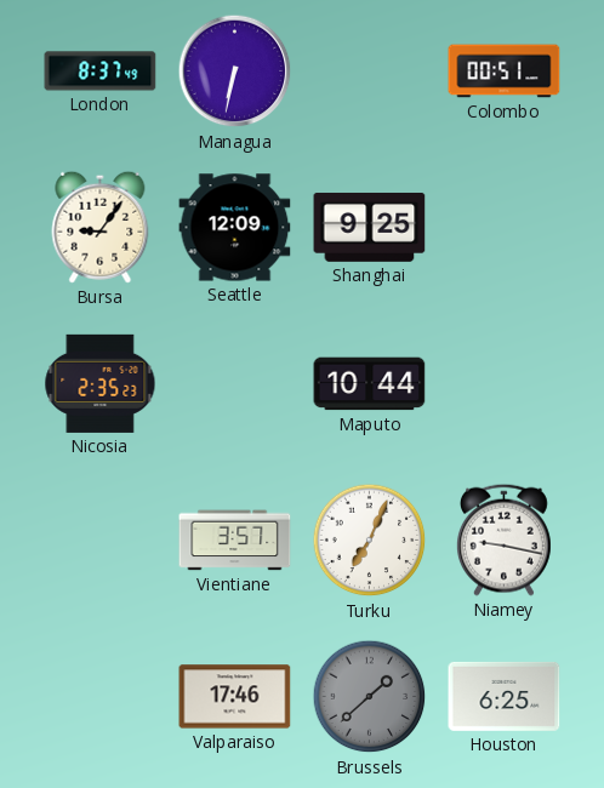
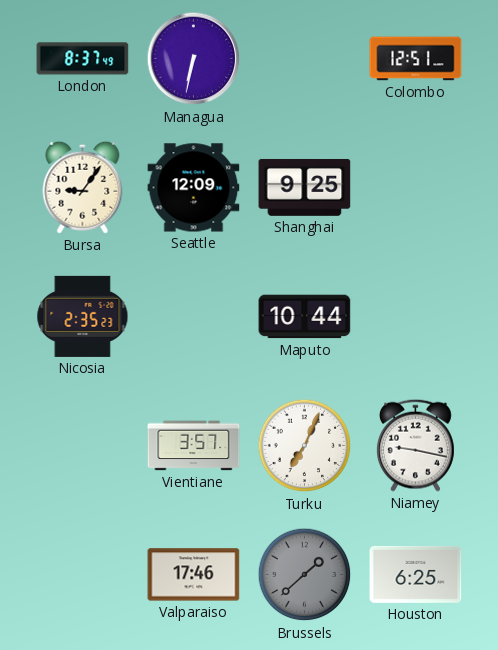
Colombo: 00:51 -> 12:51 (416, 59)
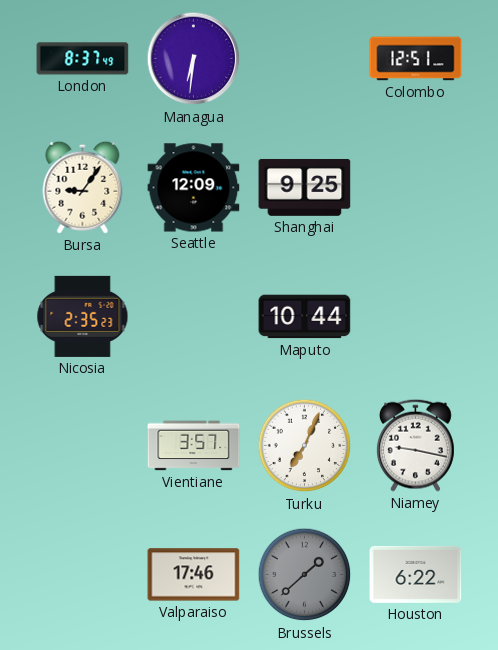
Managua: 6:32 -> 6:31 (194, 59)
Houston: 6:25 -> 6:22 (416, 574)
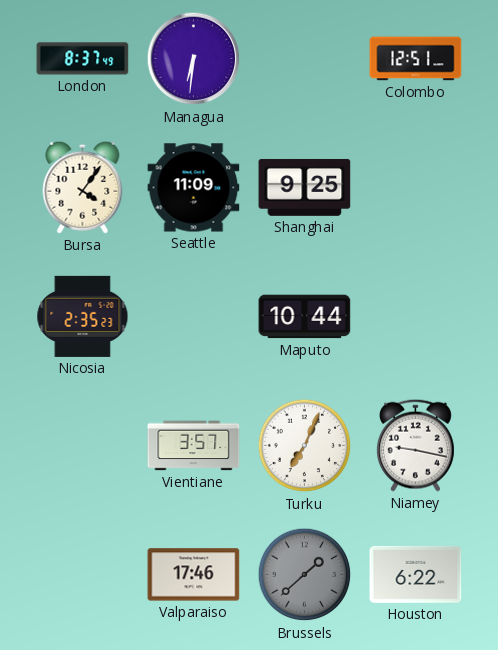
Bursa: 9:06 -> 4:06 (83, 187)
Seattle: 12:09 -> 11:09 (194, 188)
